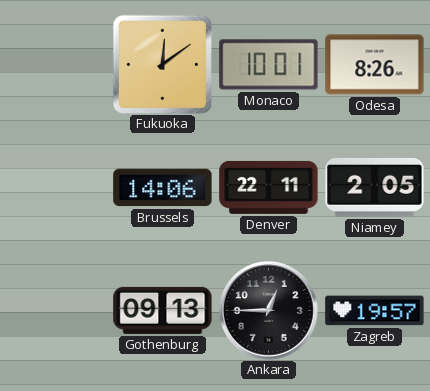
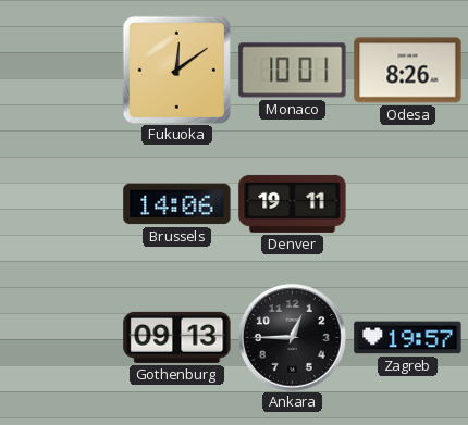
Denver: 22:11 -> 19:11 (293, 203)
Niamey: 2:05 -> none (375, 187)
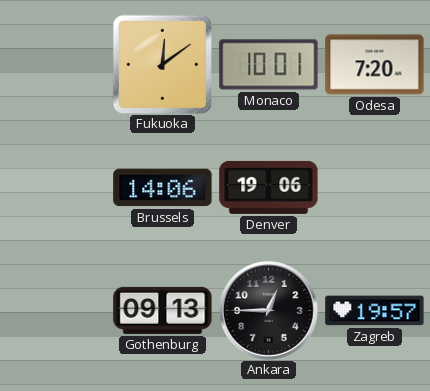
Odesa: 8:26 -> 7:20 (375, 65)
Denver: 19:11 -> 19:06 (269, 187)
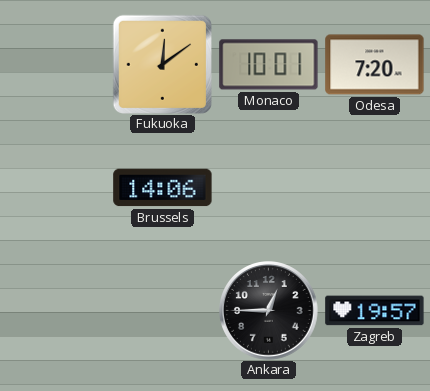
Denver: 19:06 -> none (269, 187)
Gothenburg: 09:13 -> none (163, 310)
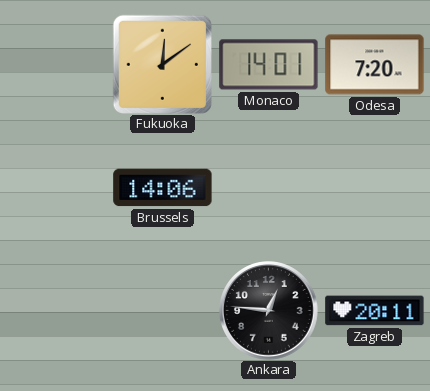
Monaco: 10:01 -> 14:01 (269, 65)
Ankara: 12:45 -> 12:46 (269, 311)
Zagreb: 19:57 -> 20:11 (375, 311)
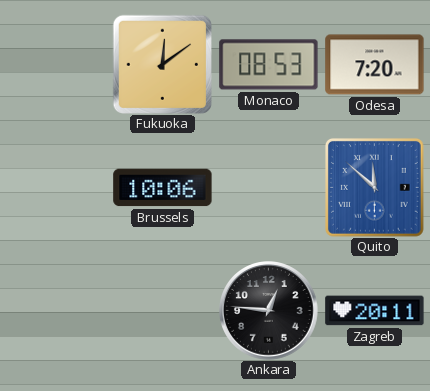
Monaco: 14:01 -> 08:53 (269, 65)
Brussels: 14:06 -> 10:06 (163, 188)
Quito: none -> 11:52 (374, 187)
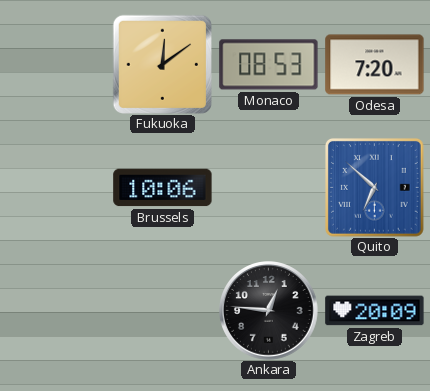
Quito: 11:52 -> 6:52 (374, 187)
Zagreb: 20:11 -> 20:09 (375, 311)
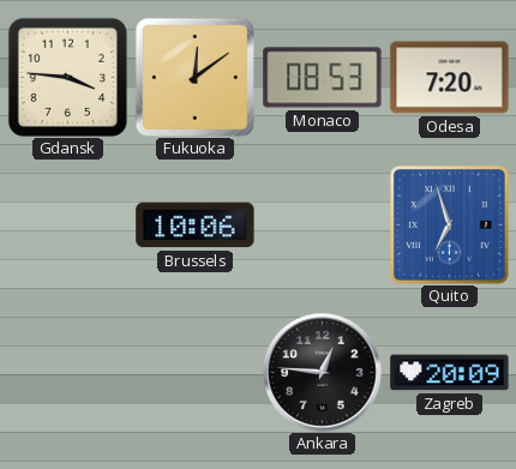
Gdansk: none -> 3:46 (67, 77)
Quito: 6:52 -> 6:57 (449, 224)
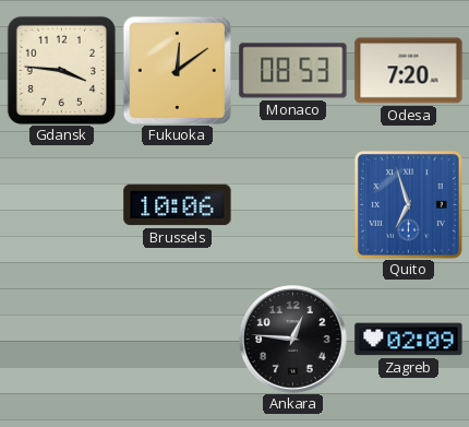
Zagreb: 20:09 -> 02:09 (409, 340)
